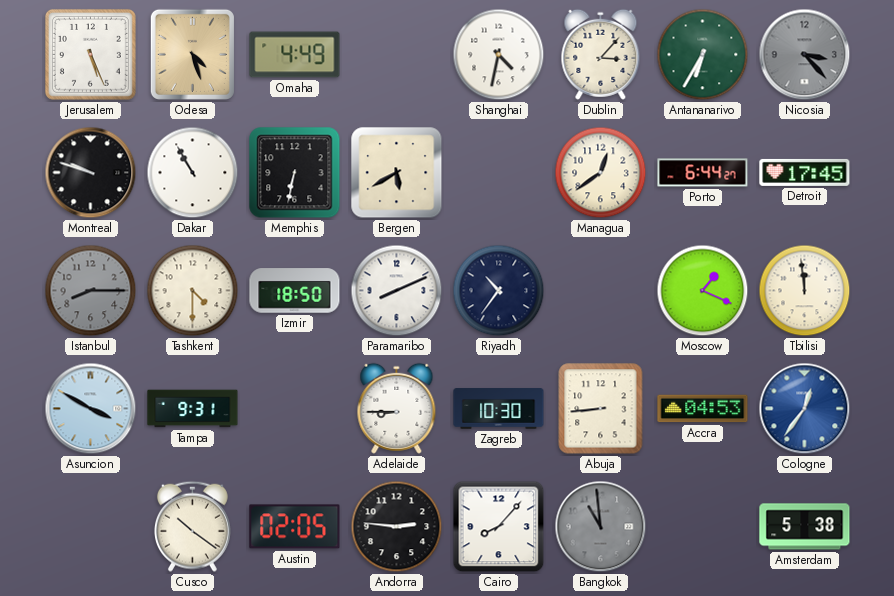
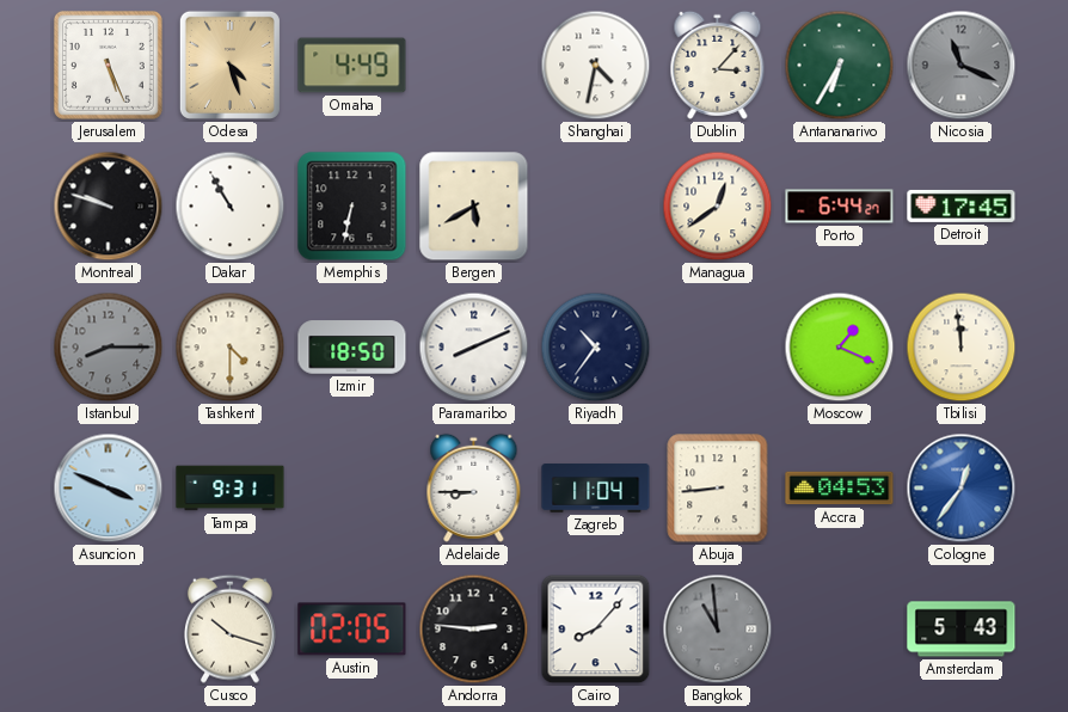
Nicosia: 3:23 -> 11:19 (962, 66)
Asuncion: 3:50 -> 3:49 (109, 489)
Zagreb: 10:30 -> 11:04 (596, 489)
Cusco: 10:21 -> 10:18 (229, 628)
Amsterdam: 5:38 -> 5:43 (962, 630)
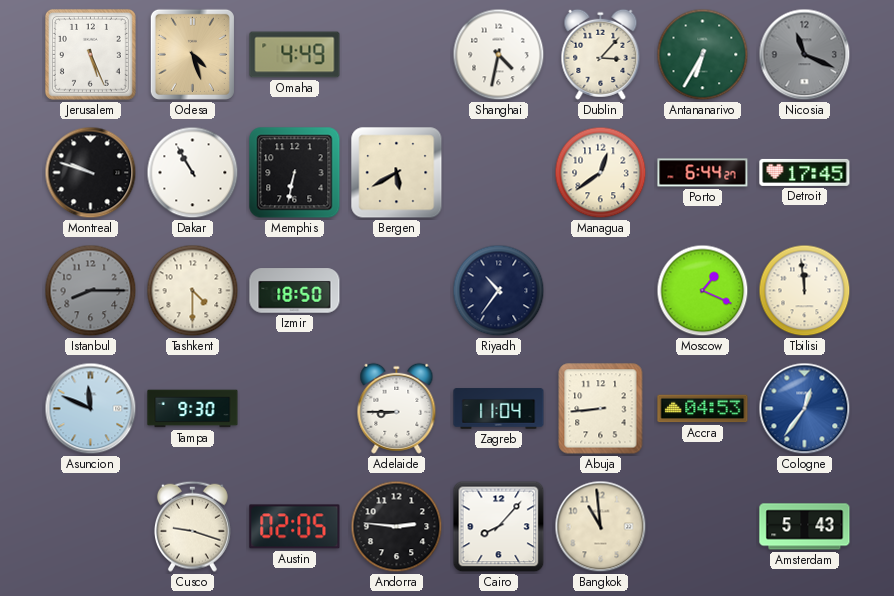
Paramaribo: 8:11 -> none (474, 348)
Asuncion: 3:49 -> 11:49 (91, 409)
Tampa: 9:31 -> 9:30 (193, 409)
Cusco: 10:18 -> 9:18 (192, 526)
Bangkok dial: grey -> cream (601, 527)
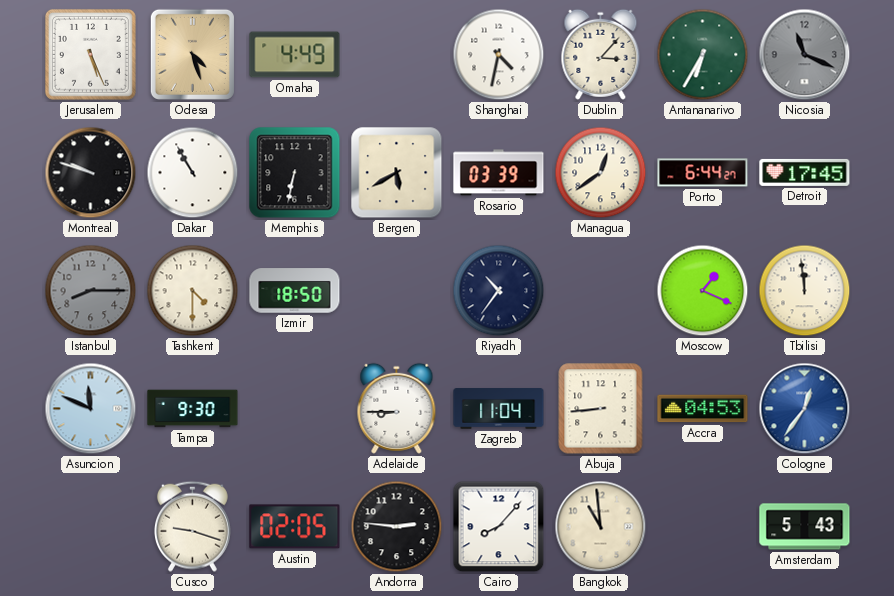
Rosario: none -> 03:39 (499, 173)
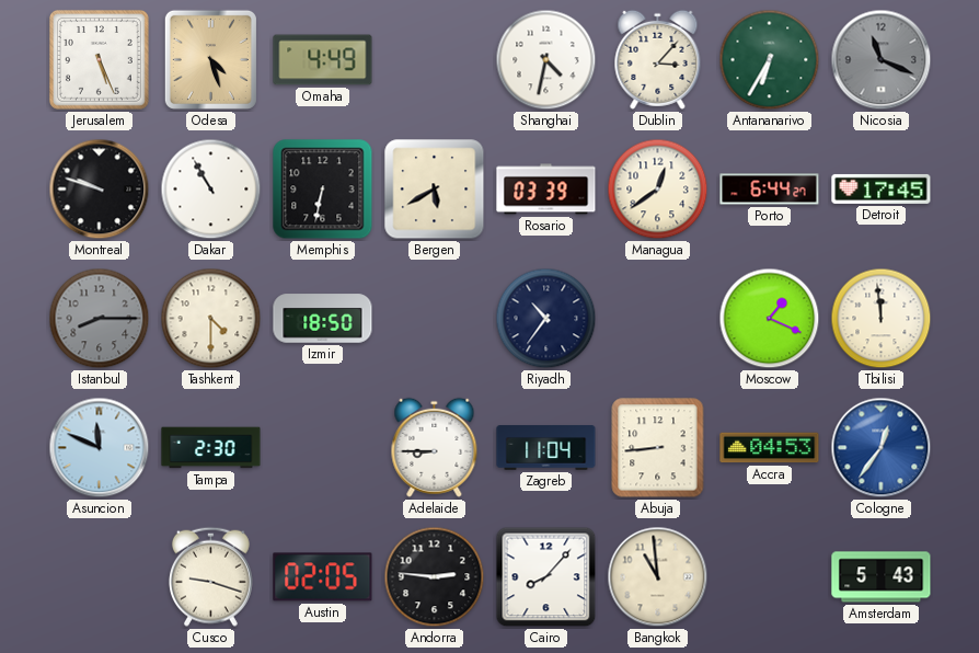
Tampa: 9:30 -> 2:30 (211, 448)
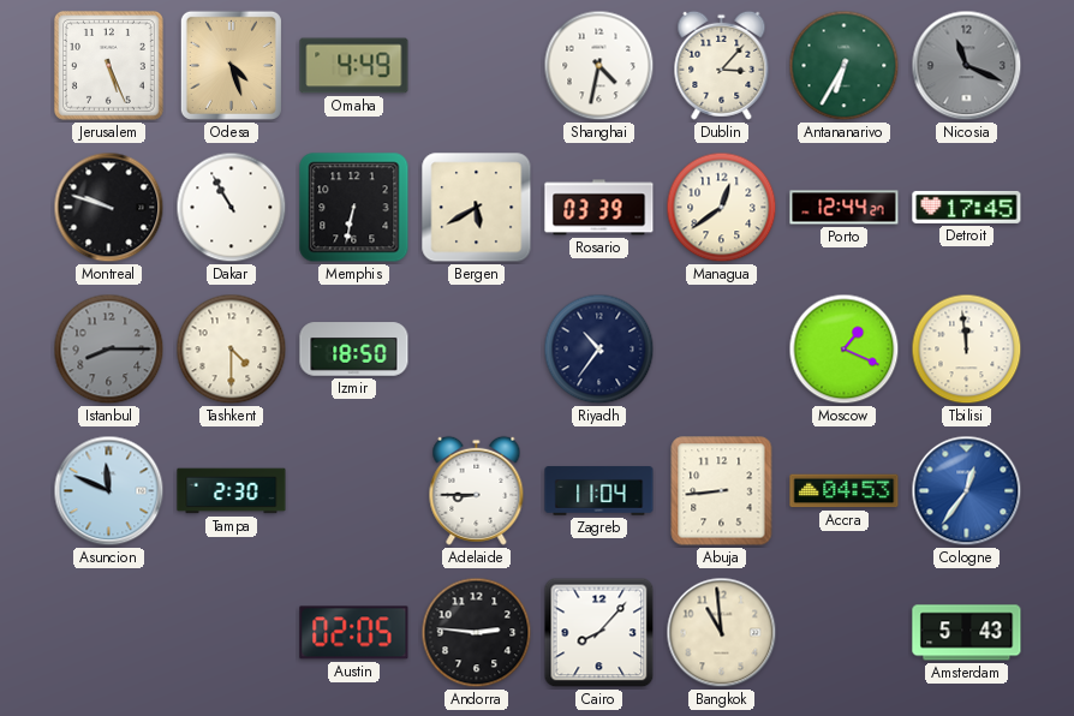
Porto: 6:44 -> 12:44 (845, 208)
Cusco: 9:18 -> none (210, 576)
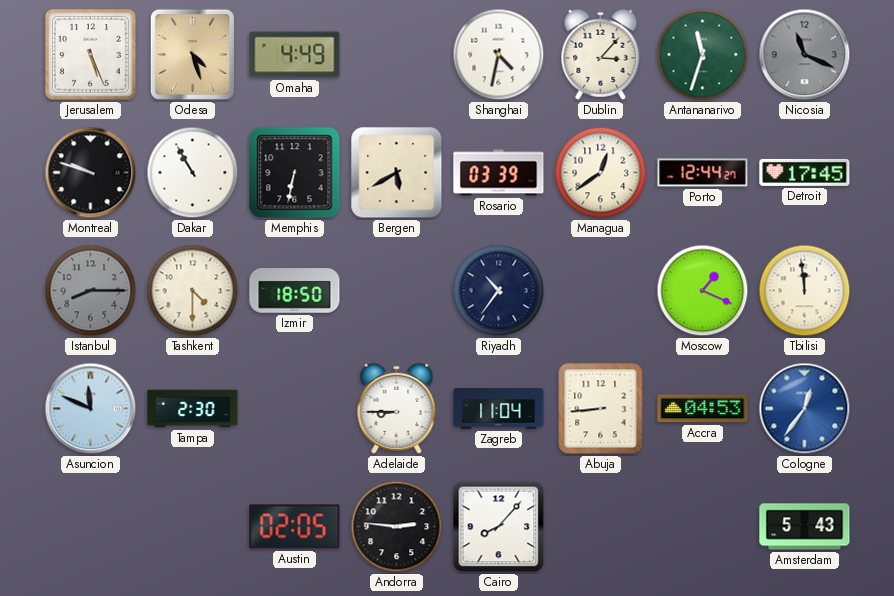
Antananarivo: 6:35 -> 11:33 (703, 55)
Bangkok: 10:59 -> none (722, 633)
